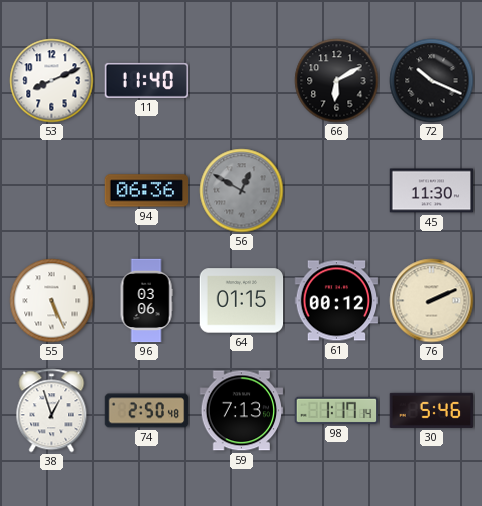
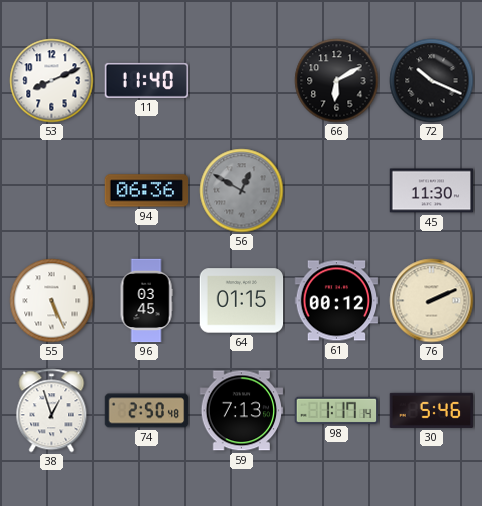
96: 03:06 -> 03:45 (146, 301)
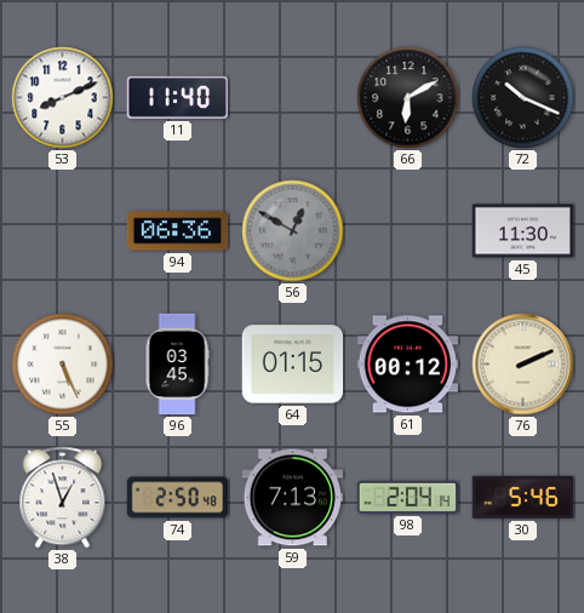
98: 1:17 -> 2:04 (408, 497)
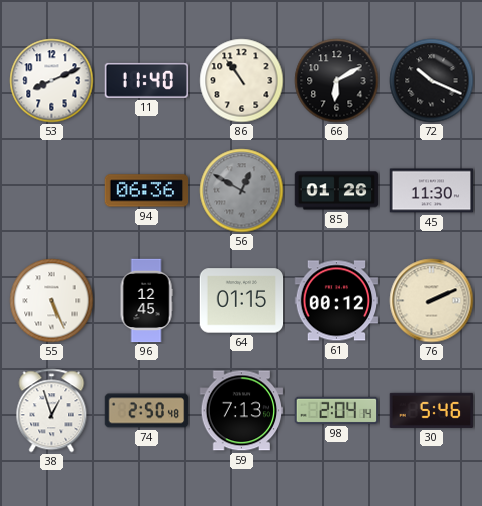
86: none -> 10:54 (242, 81)
85: none -> 01:26 (337, 191)
96: 03:45 -> 12:45 (146, 301)
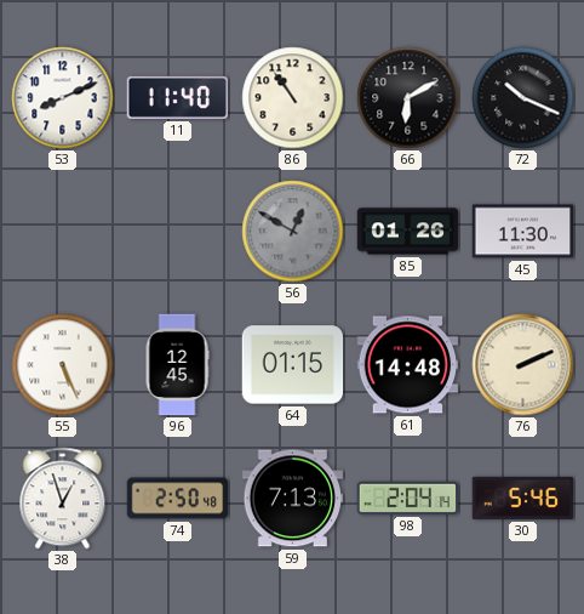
94: 06:36 -> none (147, 191)
61: 00:12 -> 14:48 (408, 365)
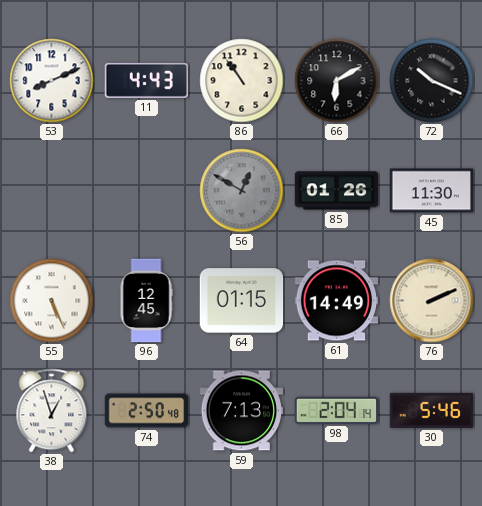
11: 11:40 -> 4:43 (147, 80)
61: 14:48 -> 14:49 (337, 301)
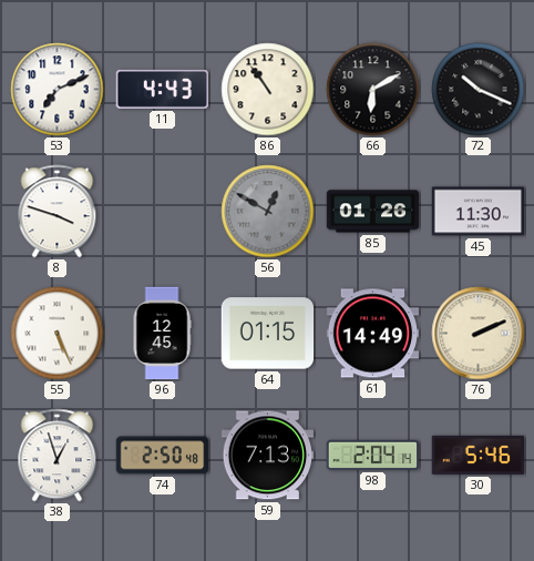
53: 8:11 -> 7:11 (58, 90)
8: none -> 3:48 (58, 212)
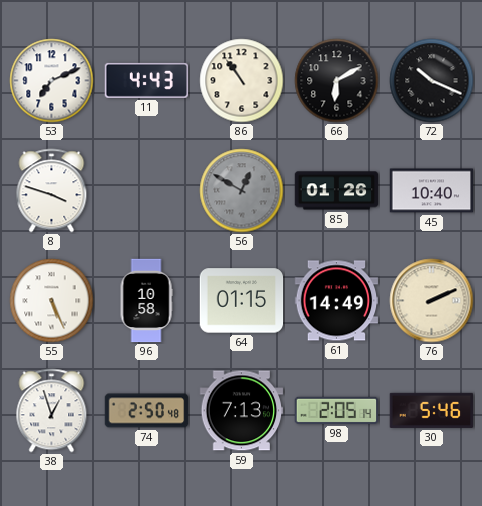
45: 11:30 -> 10:40 (432, 191)
96: 12:45 -> 10:58 (146, 301)
98: 2:04 -> 2:05 (337, 410)
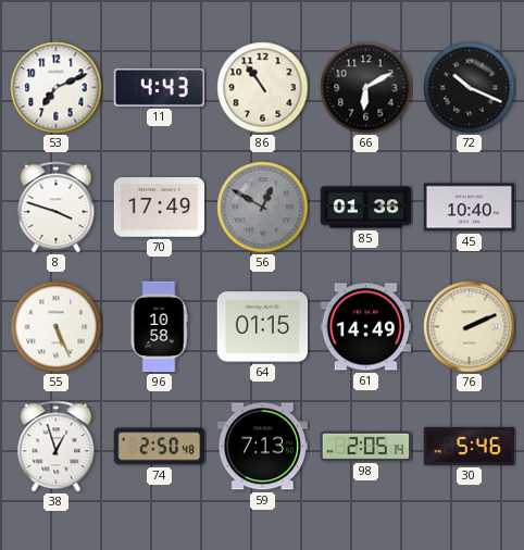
70: none -> 17:49 (160, 208)
85: 01:26 -> 01:36 (366, 208)
